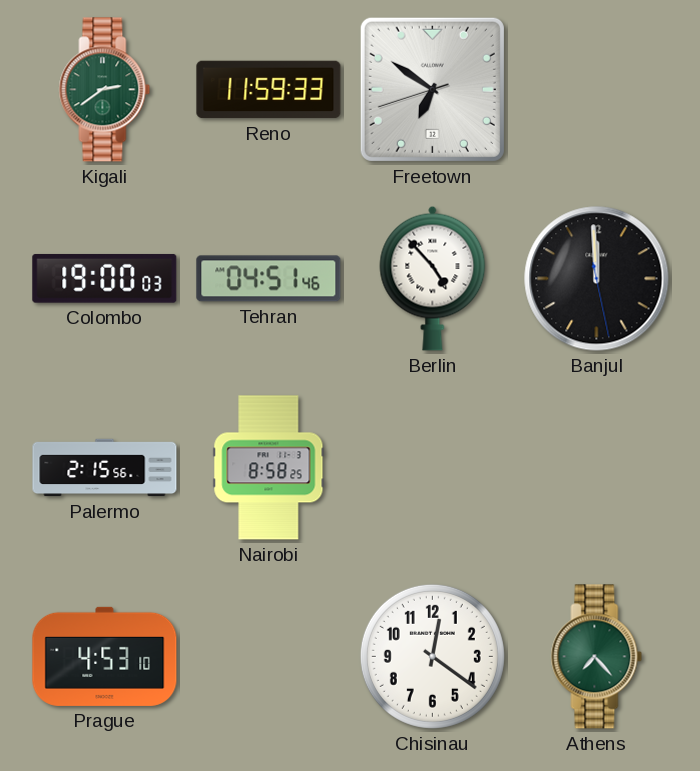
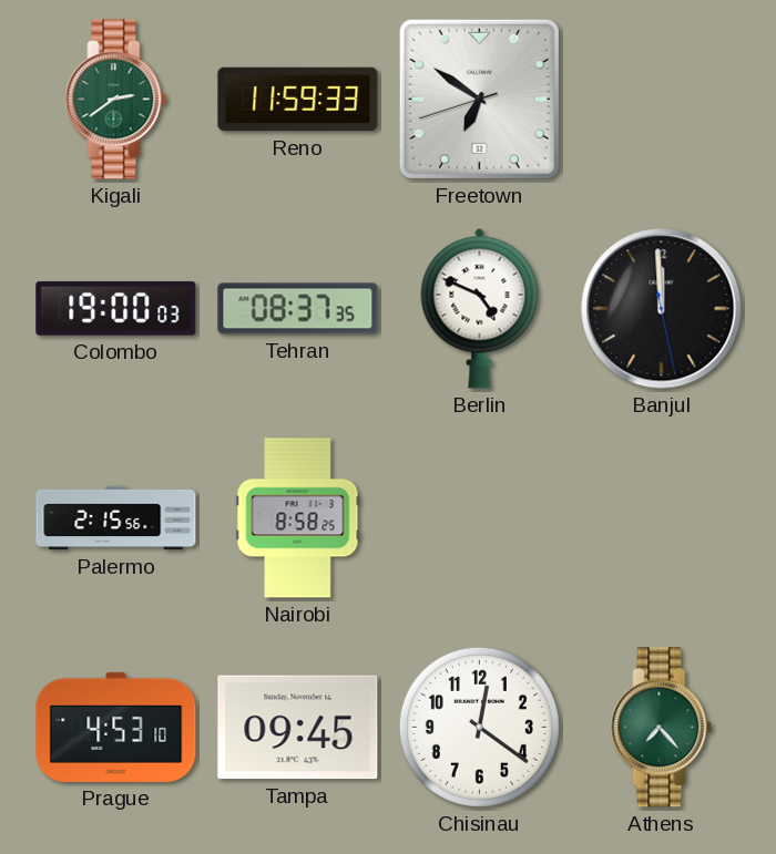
Tehran: 04:51 -> 08:37 (298, 309)
Berlin: 4:53 -> 4:49 (480, 308)
Tampa: none -> 09:45 (298, 728)
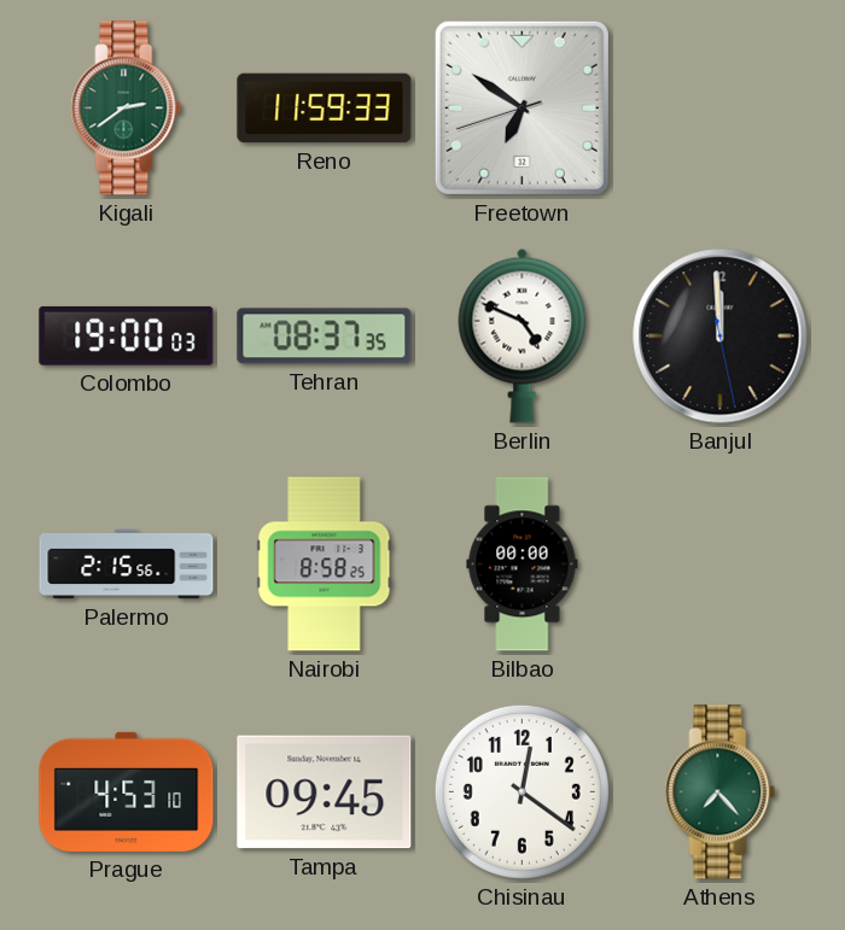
Bilbao: none -> 00:00 (523, 565)
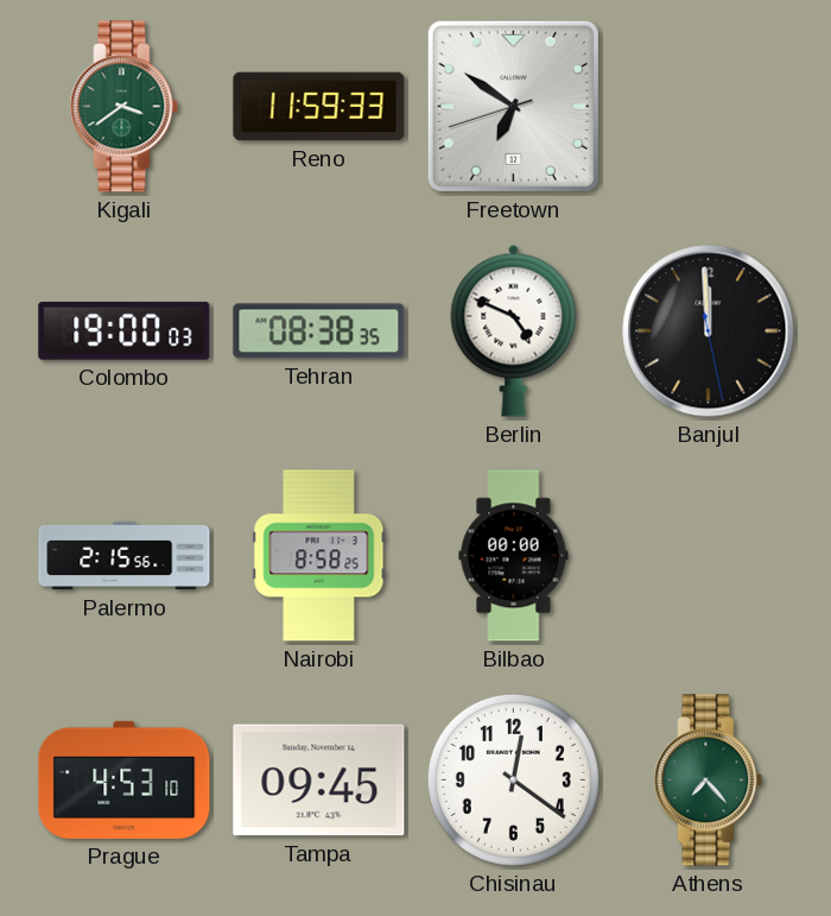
Kigali: 2:39 -> 3:39 (125, 107)
Tehran: 08:37 -> 08:38 (319, 331)
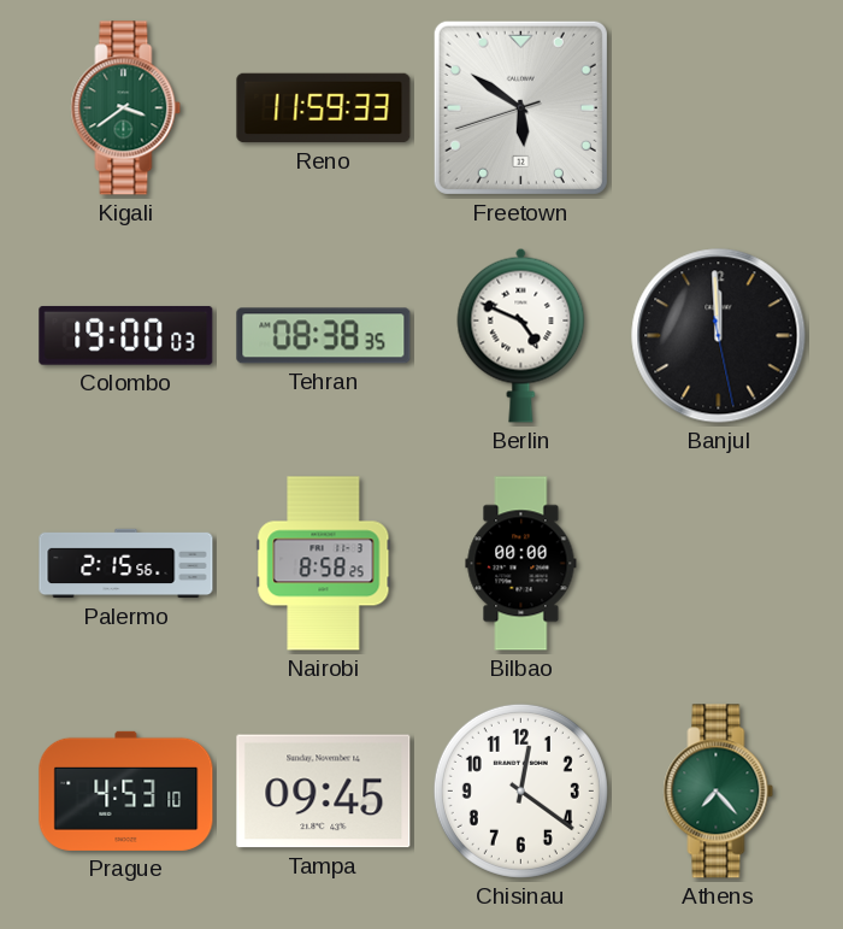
Freetown: 6:50 -> 5:50 (520, 107)
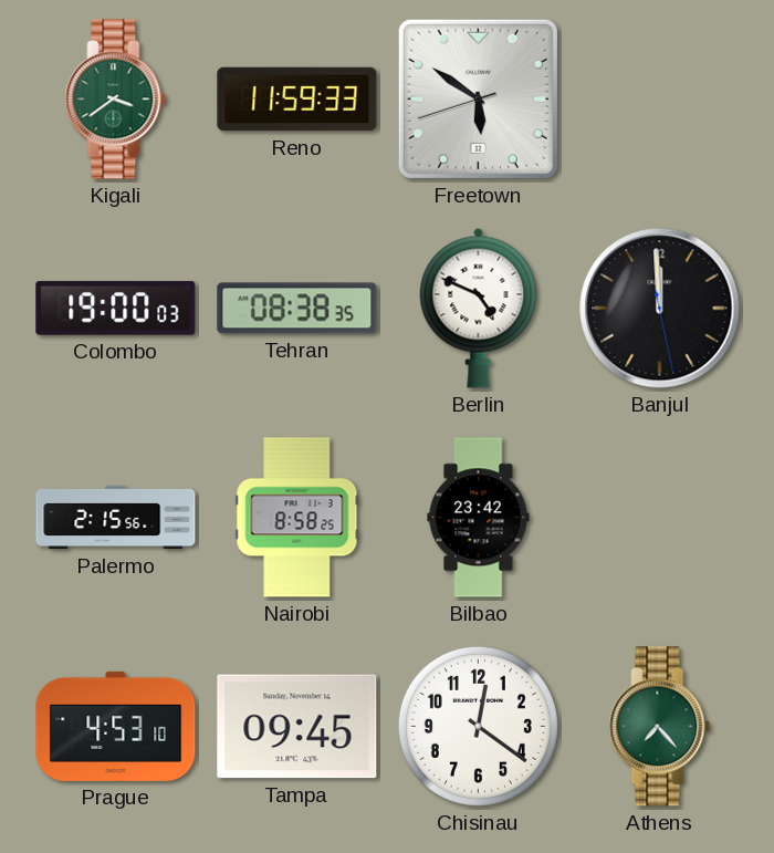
Bilbao: 00:00 -> 23:42 (479, 518)
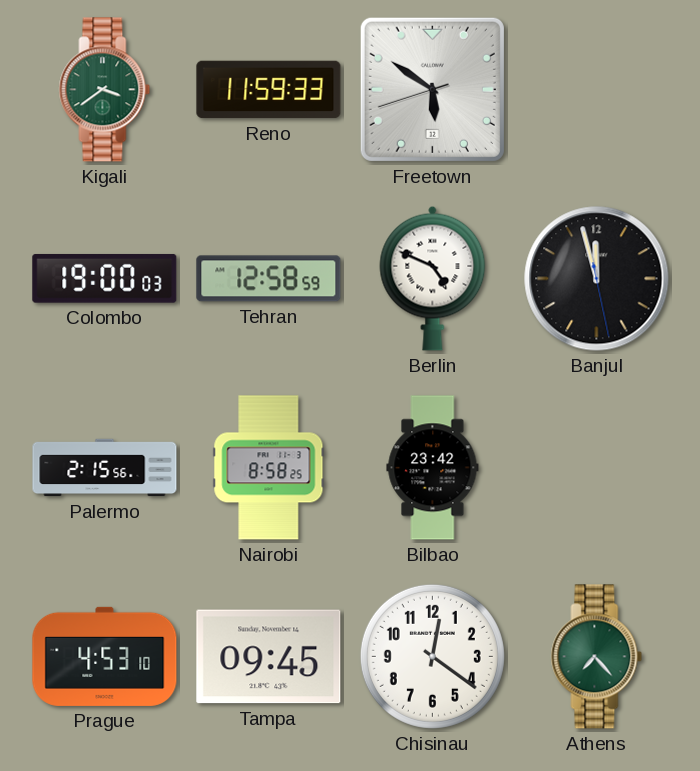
Tehran: 08:38 -> 12:58 (269, 279)
Banjul: 11:59 -> 11:57 (597, 279)
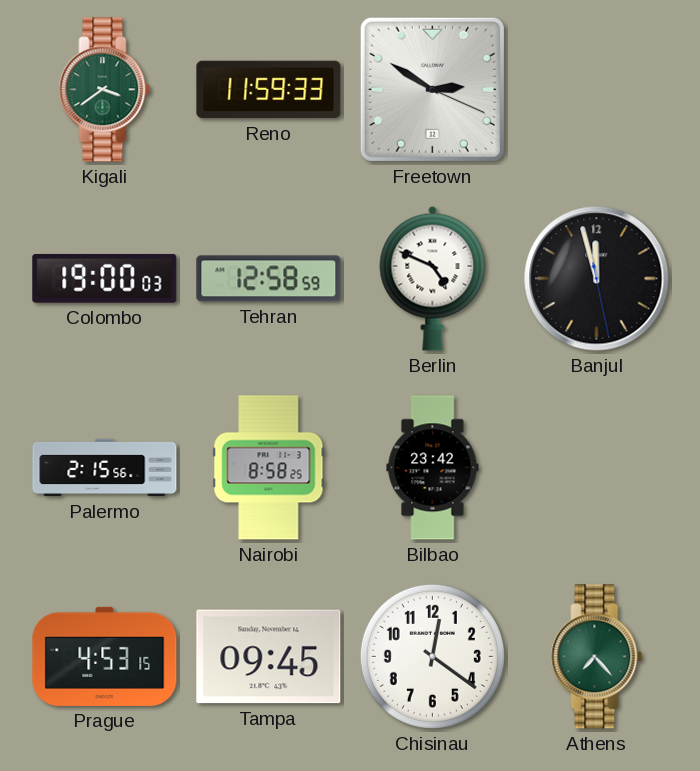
Freetown: 5:50 -> 2:50 (432, 89)
Prague: 4:53:10 -> 4:53:15 (105, 656)
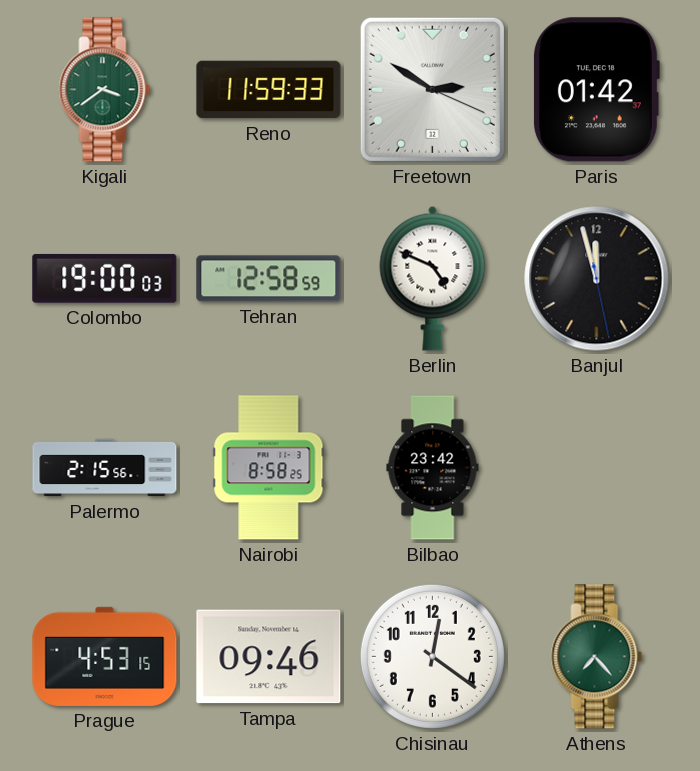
Paris: none -> 01:42 (596, 90)
Tampa: 09:45 -> 09:46 (269, 657)
